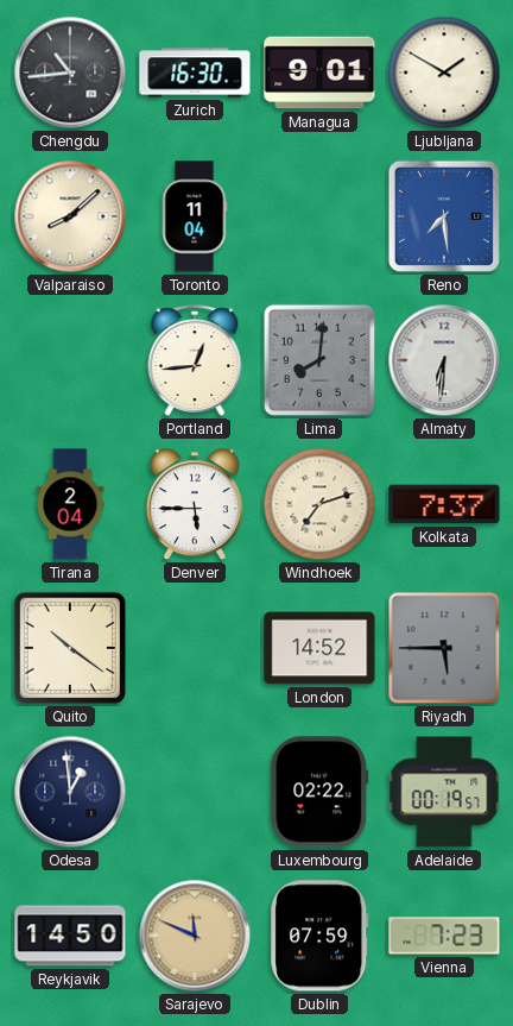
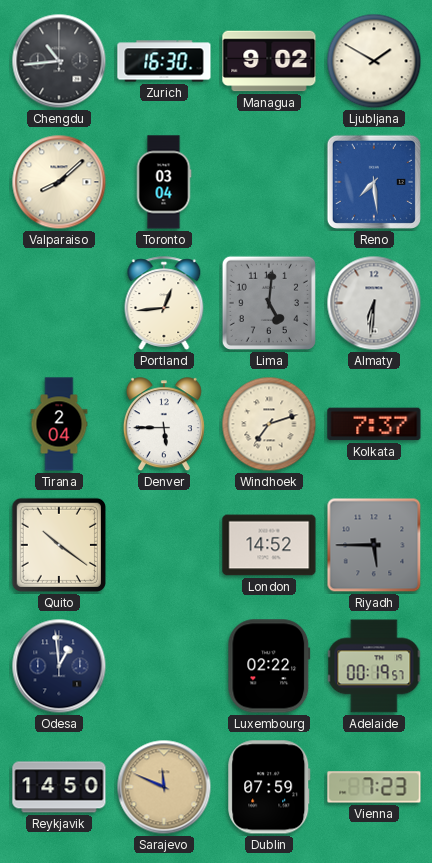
Managua: 9:01 -> 9:02 (269, 61)
Toronto: 11:04 -> 03:04 (164, 182)
Lima: 8:01 -> 5:01 (269, 303)
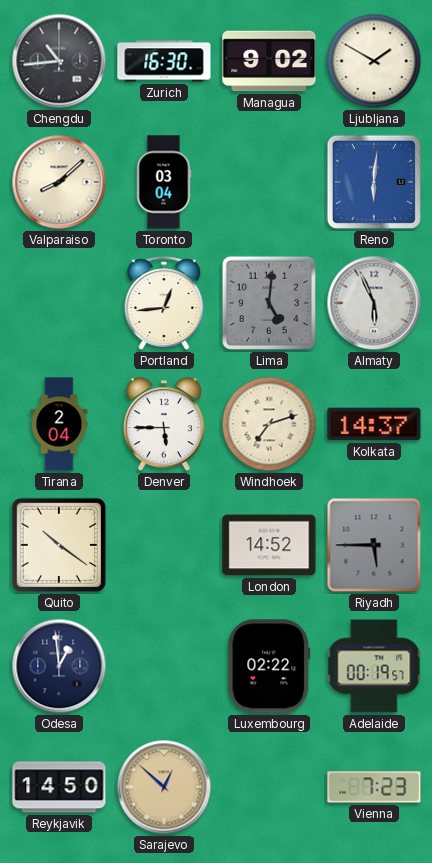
Reno: 7:29 -> 6:01 (374, 182)
Almaty: 6:31 -> 5:56 (374, 303)
Kolkata: 7:37 -> 14:37 (374, 424)
Sarajevo: 11:49 -> 12:52 (164, 787)
Dublin: 07:59 -> none (269, 787)
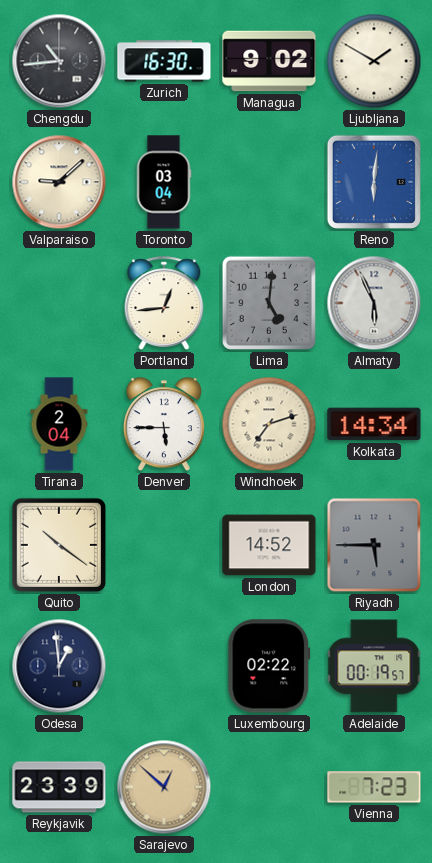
Valparaiso: 8:08 -> 9:08 (59, 182)
Kolkata: 14:37 -> 14:34 (374, 424)
Reykjavik: 14:50 -> 23:39 (59, 787)
